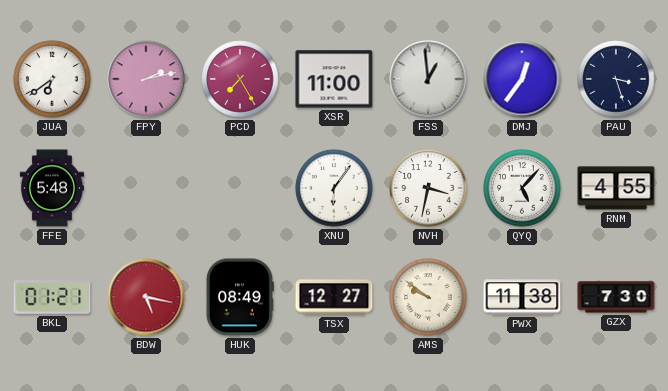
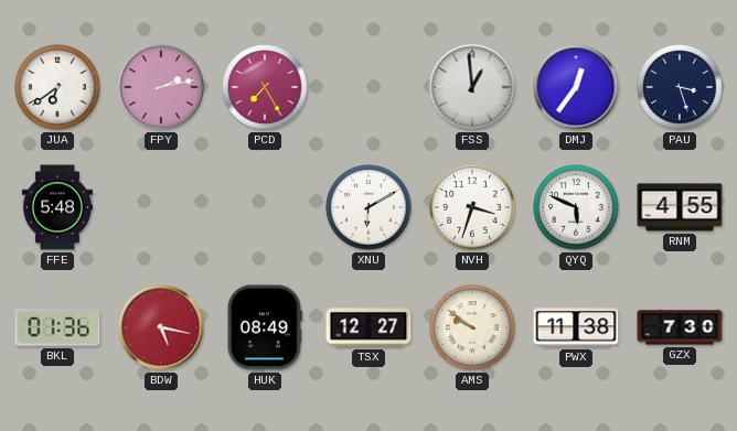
XSR: 11:00 -> none (334, 79)
XNU: 6:06 -> 6:10 (368, 207)
NVH: 3:32 -> 3:33 (472, 207)
QYQ: 5:07 -> 5:49 (576, 207)
BKL: 01:21 -> 01:36 (57, 327)
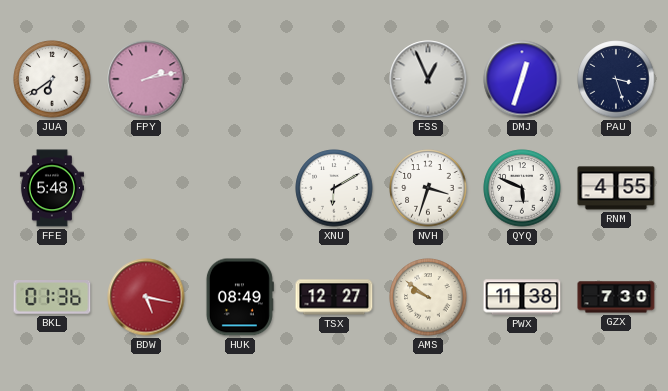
PCD: 7:25 -> none (265, 87)
FSS: 12:59 -> 12:56 (428, 79)
DMJ: 12:36 -> 12:33 (522, 79)
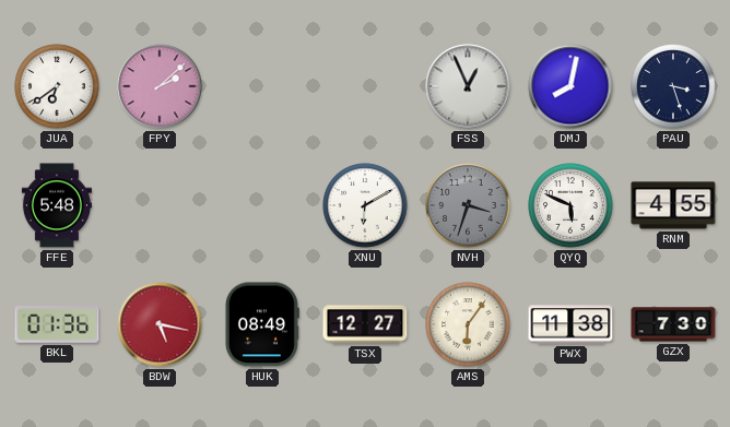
FPY: 2:13 -> 2:08 (160, 86)
DMJ: 12:33 -> 8:02 (570, 86)
NVH dial: white -> grey (468, 205)
AMS: 9:51 -> 6:06 (468, 324)
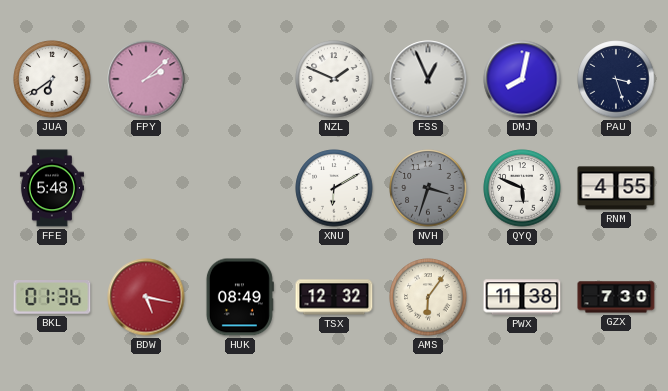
NZL: none -> 1:49 (334, 79)
TSX: 12:27 -> 12:32 (334, 297)
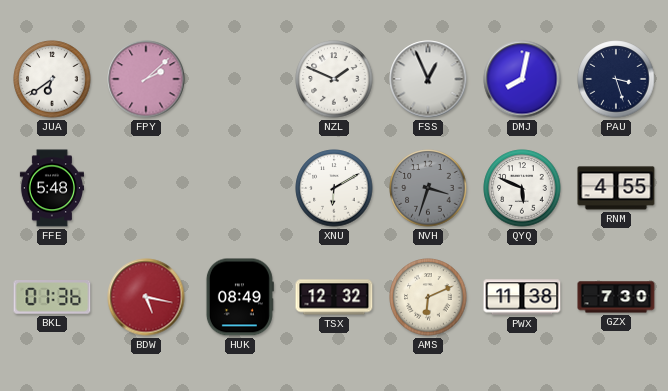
AMS: 6:06 -> 6:11 (428, 297)
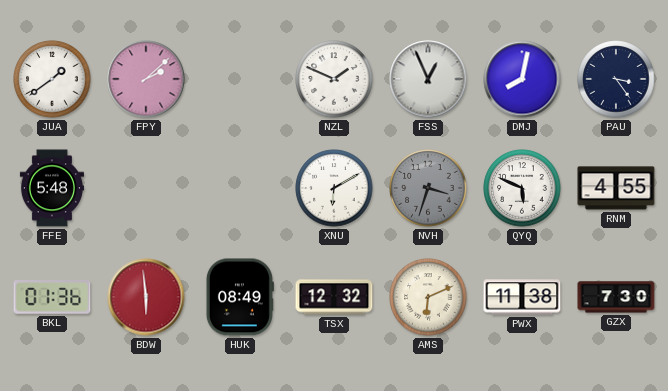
JUA: 6:39 -> 1:39 (52, 79)
PAU: 3:27 -> 3:24 (616, 79)
BDW: 5:17 -> 5:59 (146, 297)
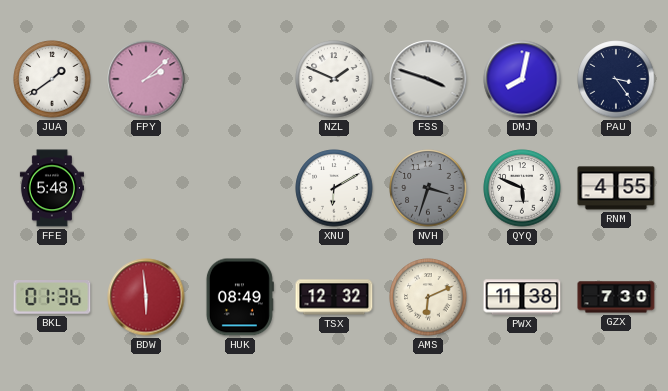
FSS: 12:56 -> 3:48 (428, 79)
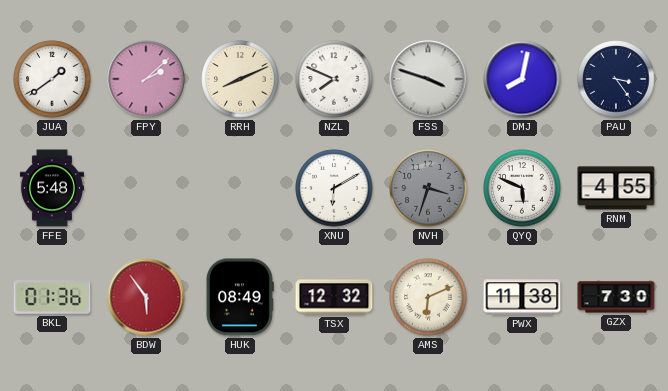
RRH: none -> 8:11 (240, 79)
NZL: 1:49 -> 7:49 (334, 79)
BDW: 5:59 -> 5:54 (146, 297)
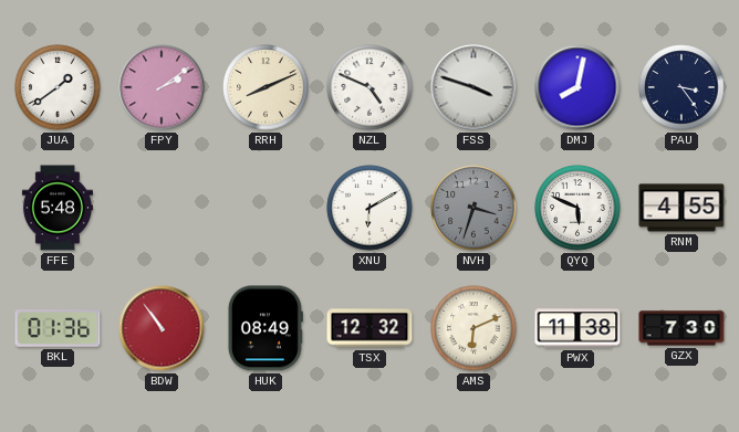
FPY: 2:08 -> 2:09 (162, 87)
NZL: 7:49 -> 4:49 (369, 87)
BDW: 5:54 -> 10:54 (162, 328)
